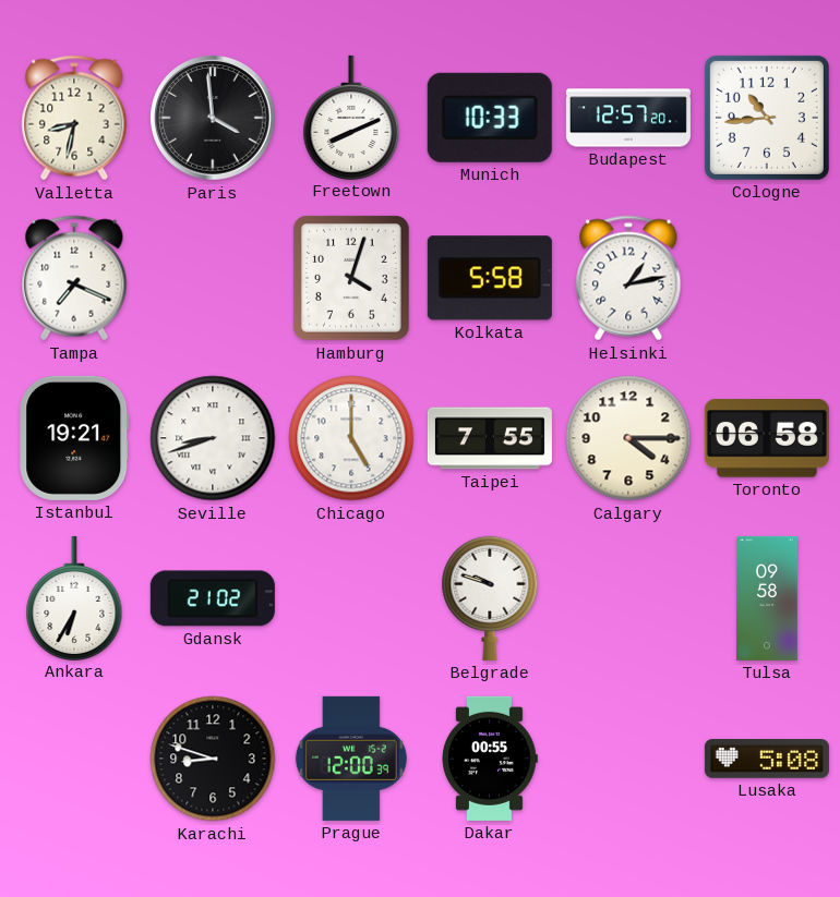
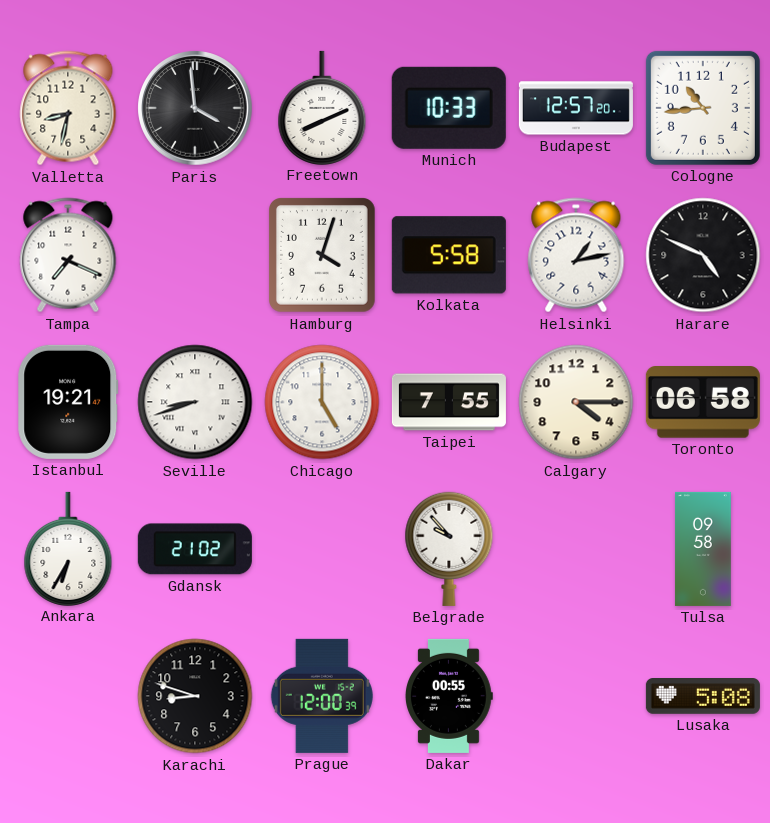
Harare: none -> 4:49 (703, 255)
Belgrade: 9:48 -> 9:53 (449, 549)
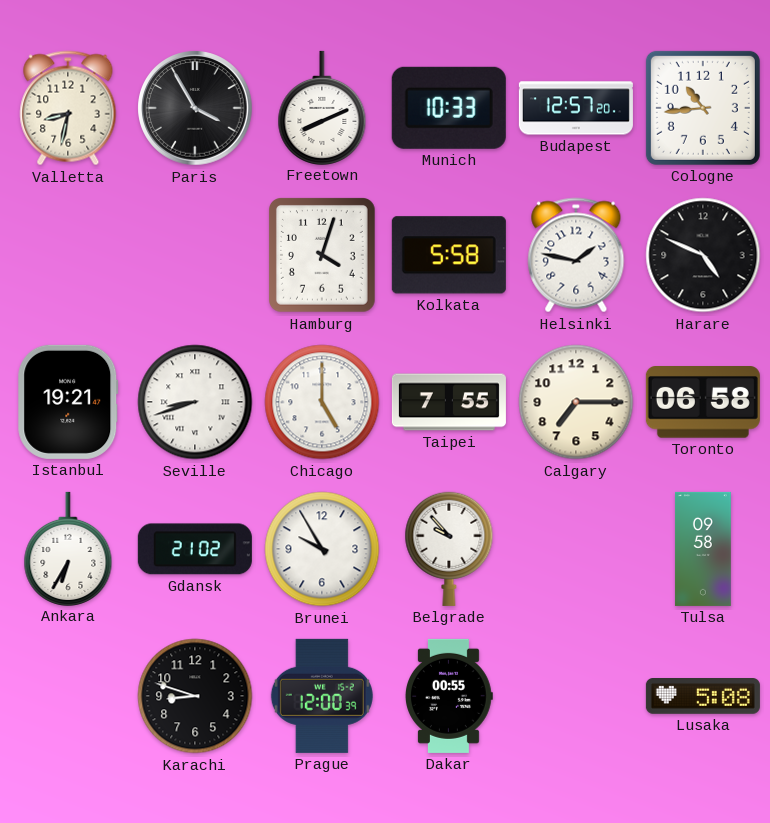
Paris: 3:59 -> 3:55 (195, 108)
Tampa: 7:19 -> none (68, 255)
Helsinki: 1:13 -> 1:47 (576, 255)
Calgary: 4:15 -> 7:15 (576, 402)
Brunei: none -> 9:55 (322, 549)
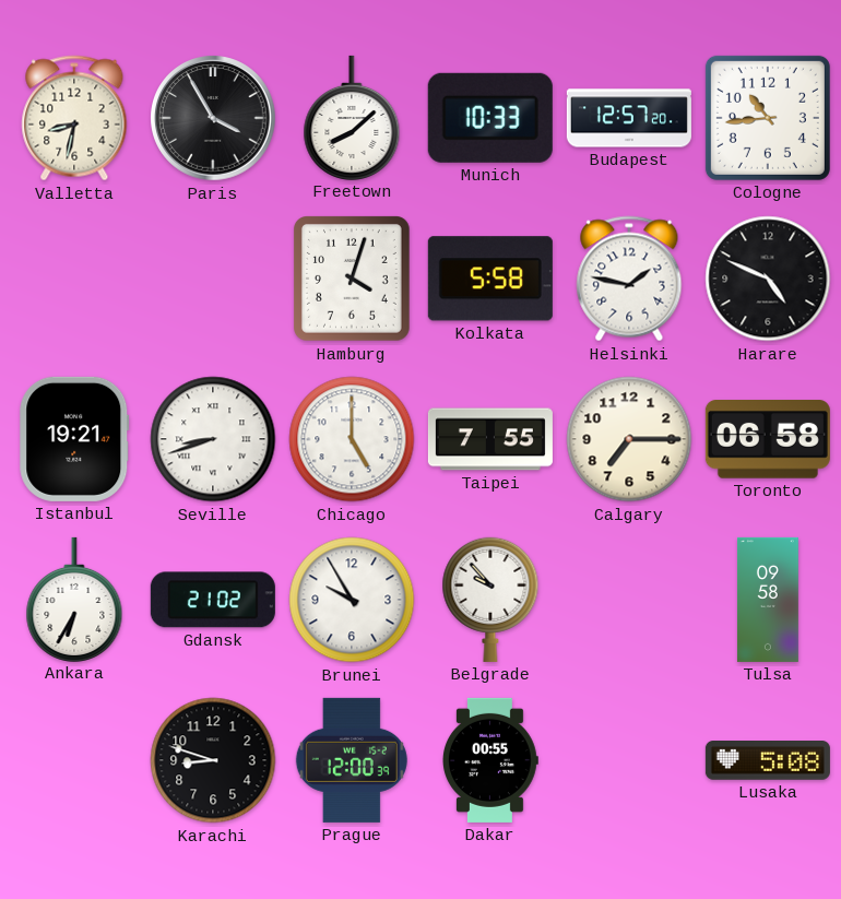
Freetown: 8:11 -> 8:08 (352, 117)
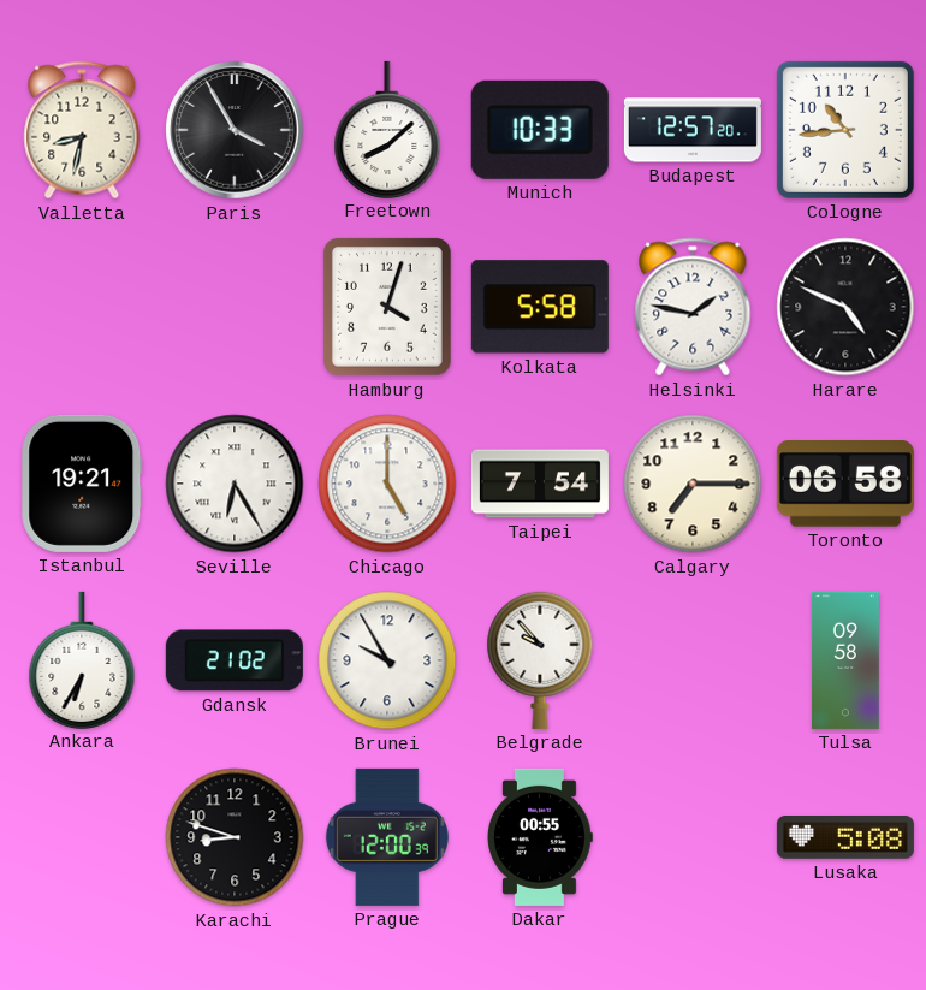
Seville: 8:42 -> 6:25 (235, 484)
Taipei: 7:55 -> 7:54 (540, 484)
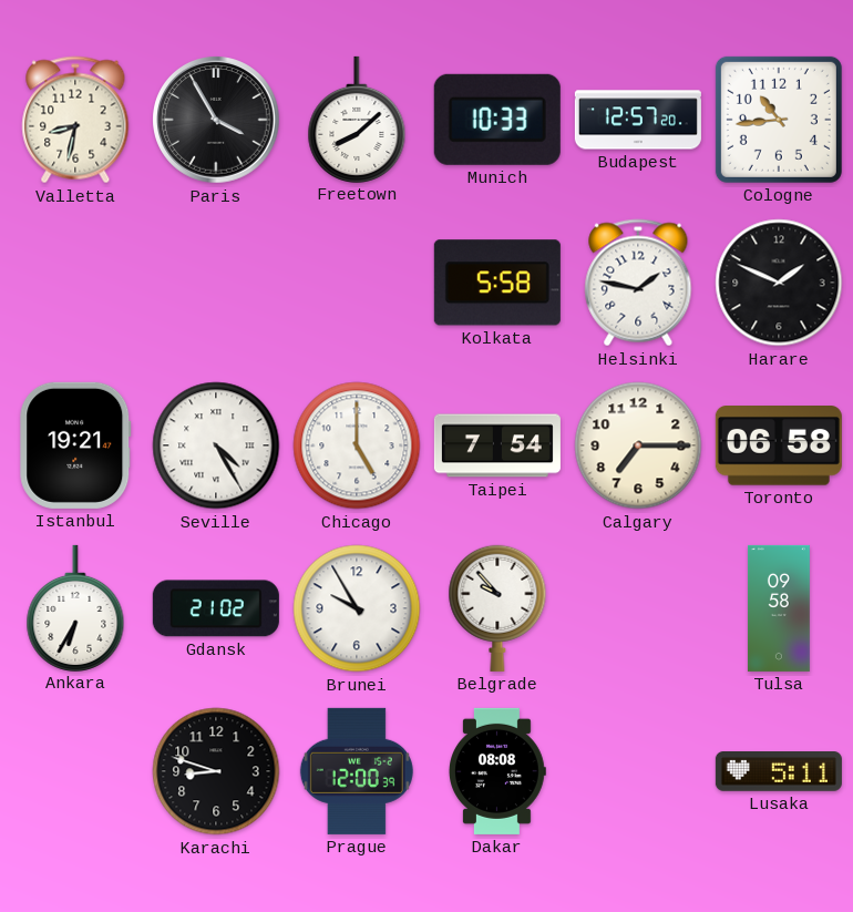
Hamburg: 4:03 -> none (388, 308)
Harare: 4:49 -> 1:49 (779, 283)
Seville: 6:25 -> 4:25 (216, 445)
Dakar: 00:55 -> 08:08 (497, 771)
Lusaka: 5:08 -> 5:11 (779, 772)
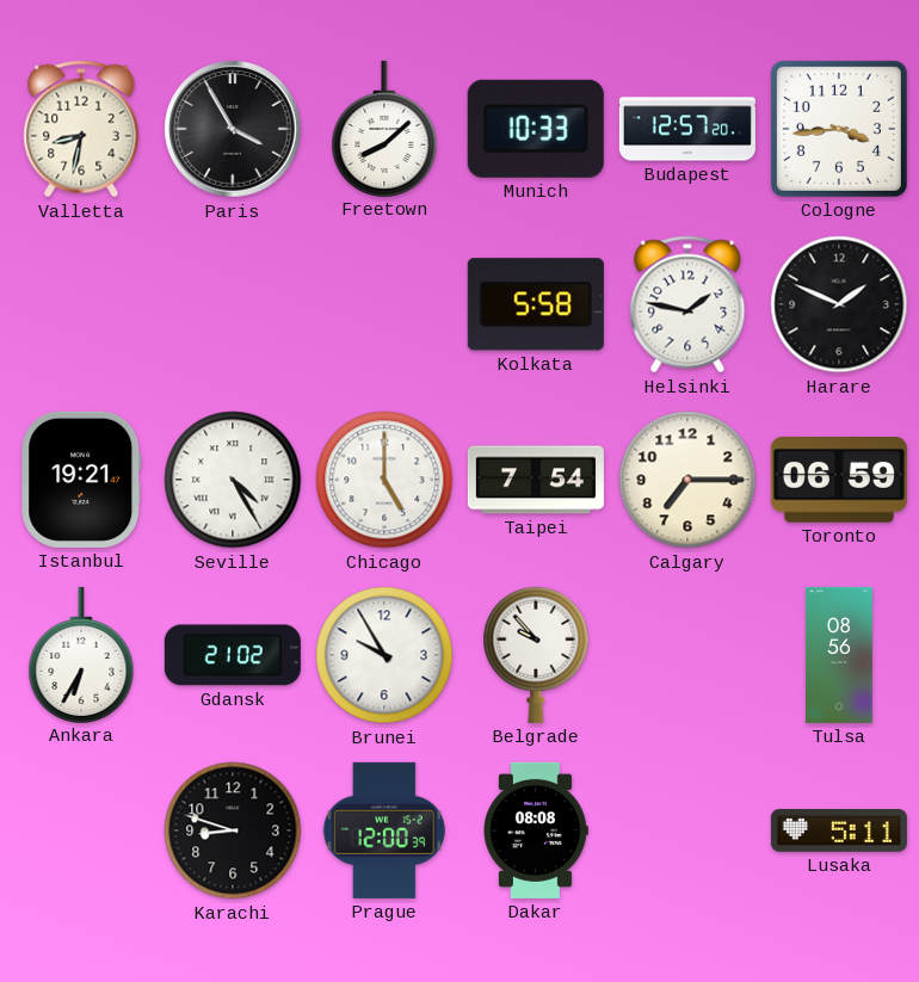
Cologne: 10:44 -> 3:44 (839, 129)
Toronto: 06:58 -> 06:59 (839, 480)
Tulsa: 09:58 -> 08:56 (839, 655)
